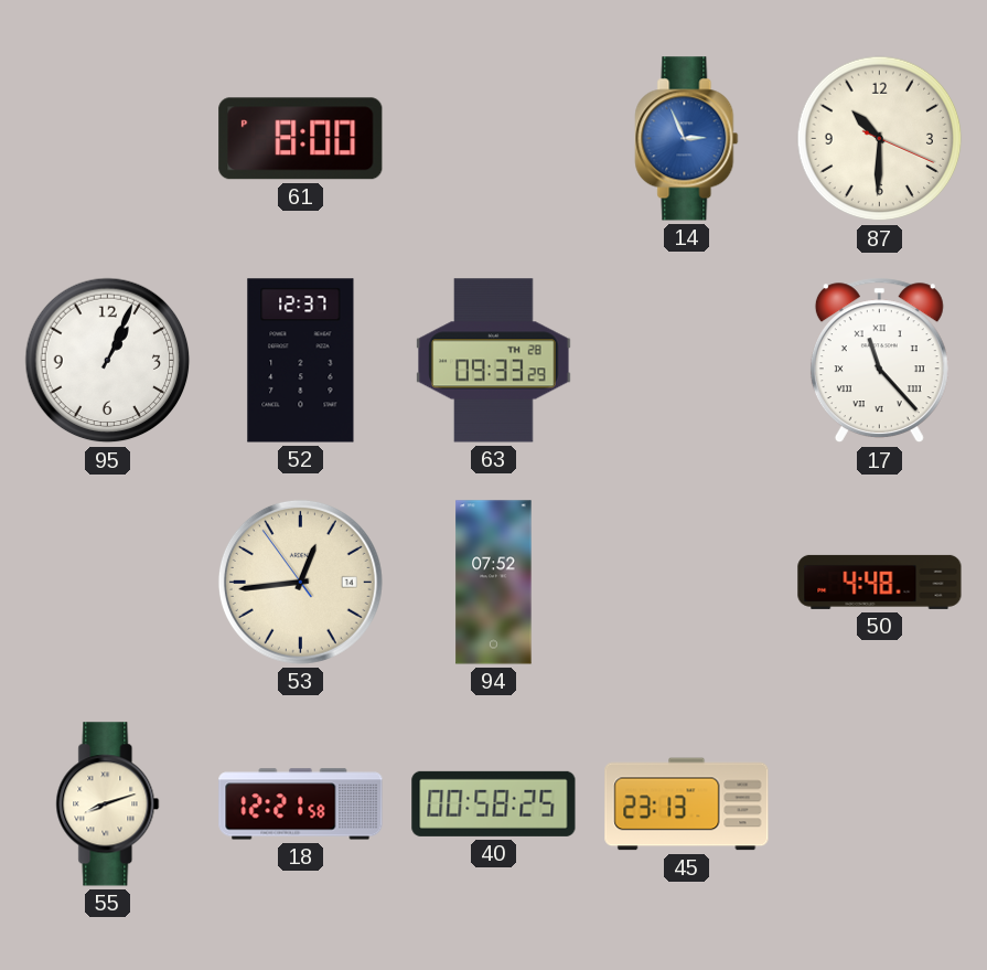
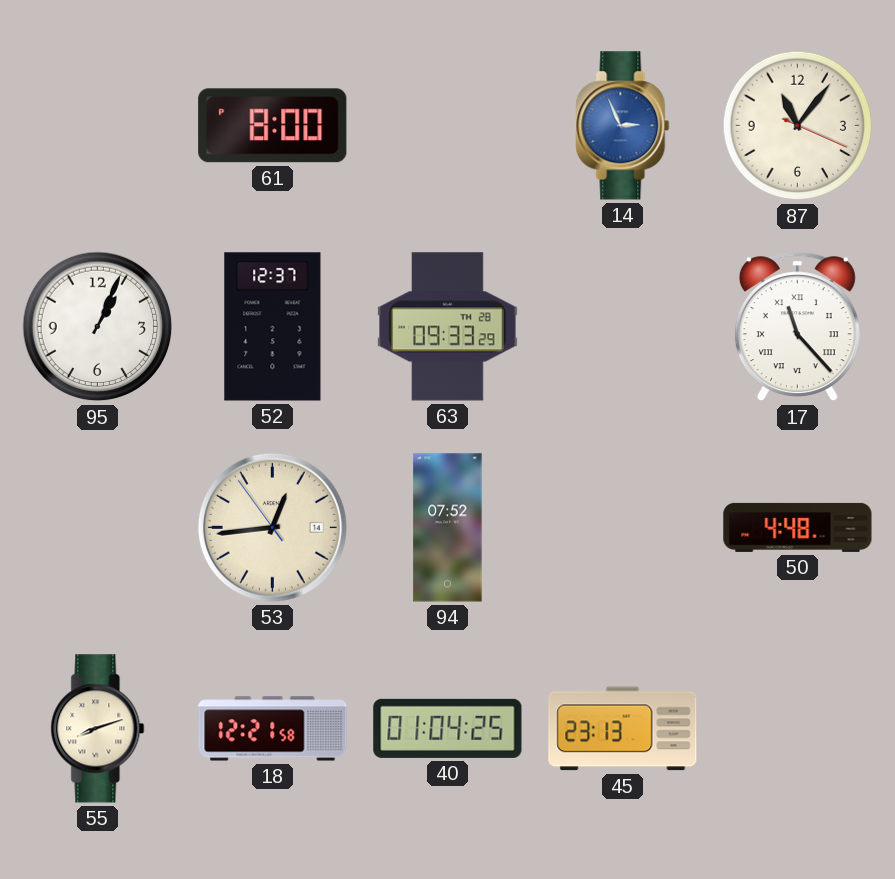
87: 10:30 -> 11:06 (798, 126)
40: 00:58 -> 01:04 (448, 728)
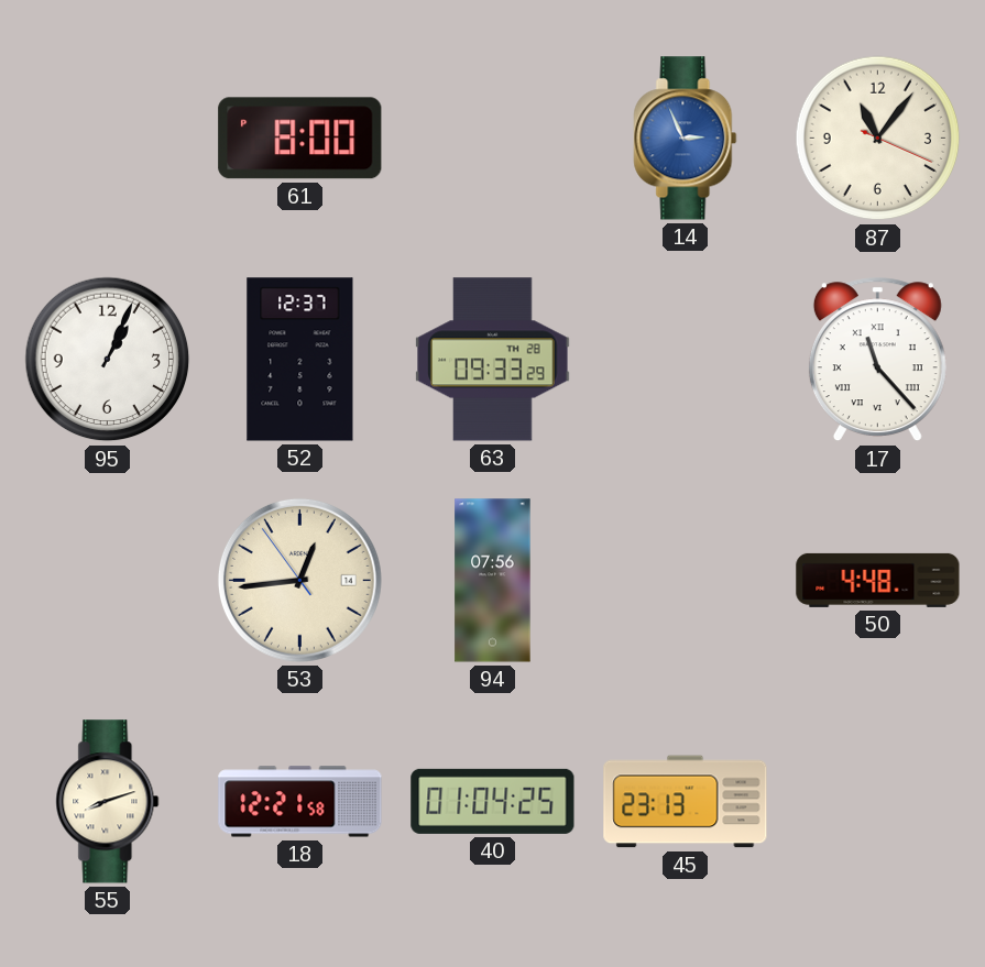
94: 07:52 -> 07:56 (493, 581)
